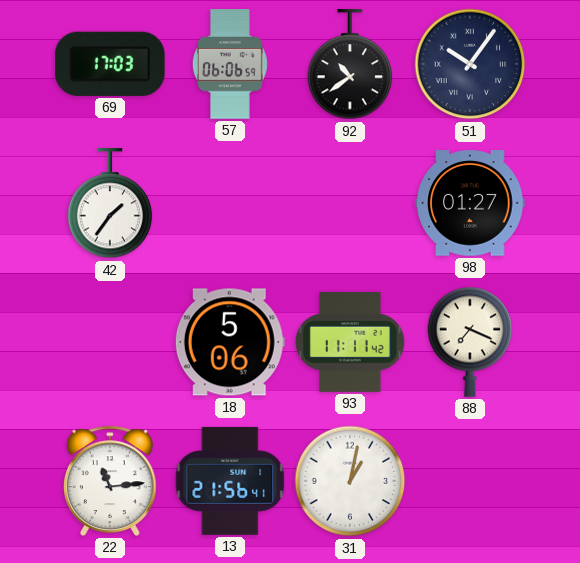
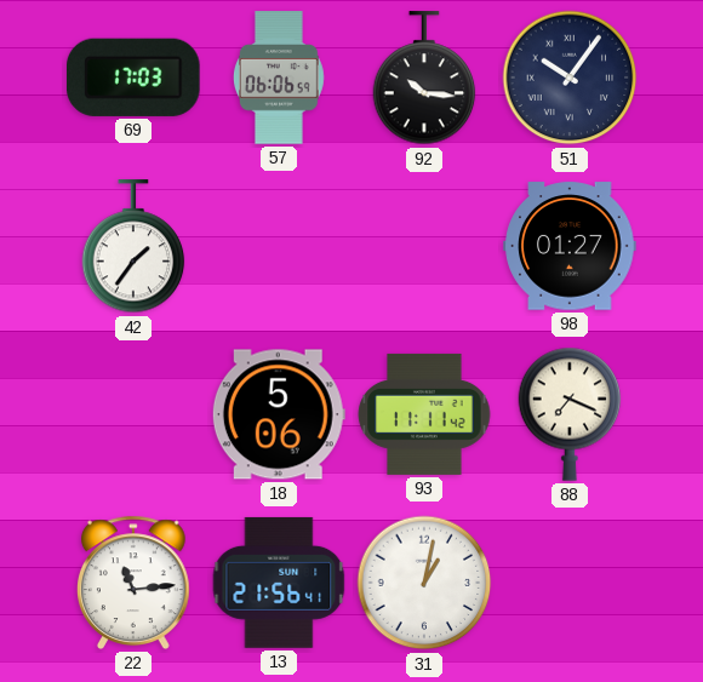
92: 10:39 -> 10:16 (424, 79)
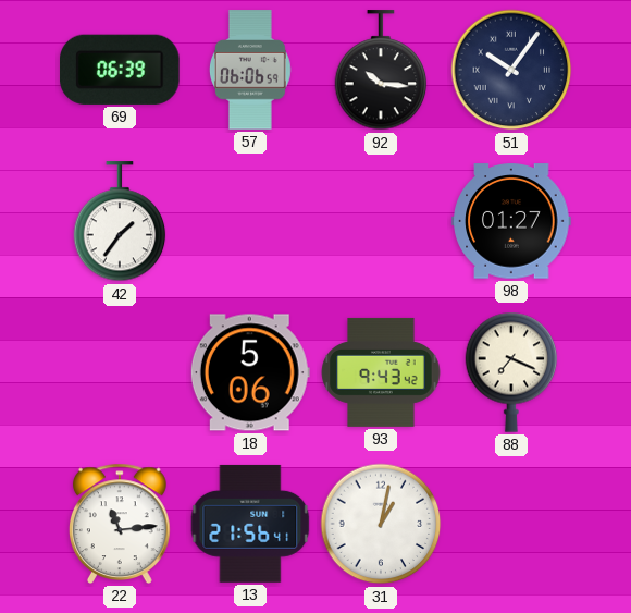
69: 17:03 -> 06:39 (121, 70)
93: 11:11 -> 9:43 (381, 372)
